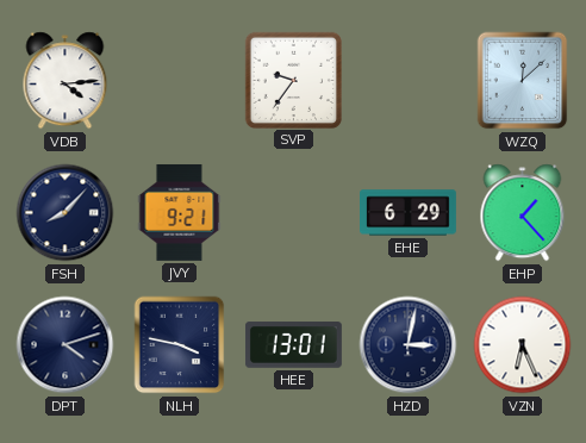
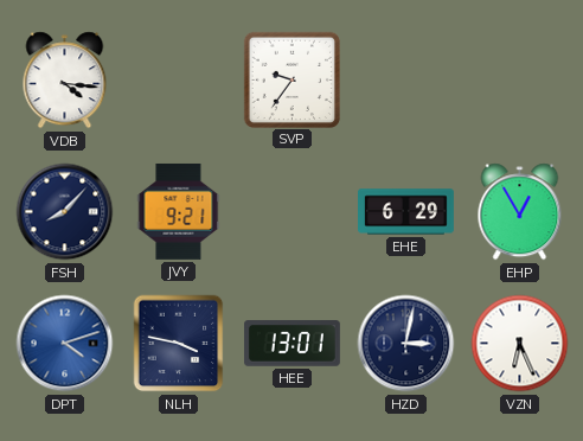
VDB: 4:14 -> 4:16 (65, 81)
WZQ: 12:08 -> none (523, 81)
EHP: 1:23 -> 12:55 (520, 212)
DPT dial: navy -> blue (65, 344)
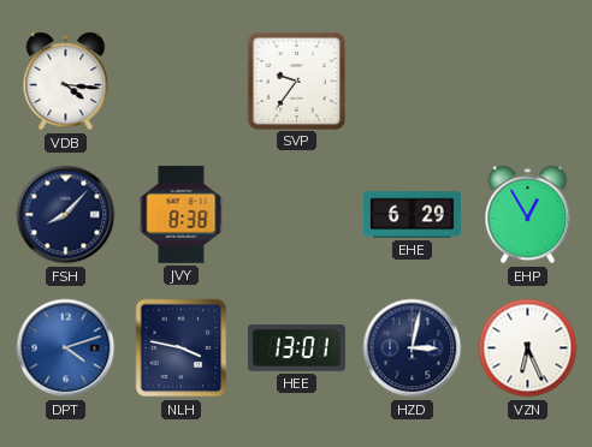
JVY: 9:21 -> 8:38 (182, 214)
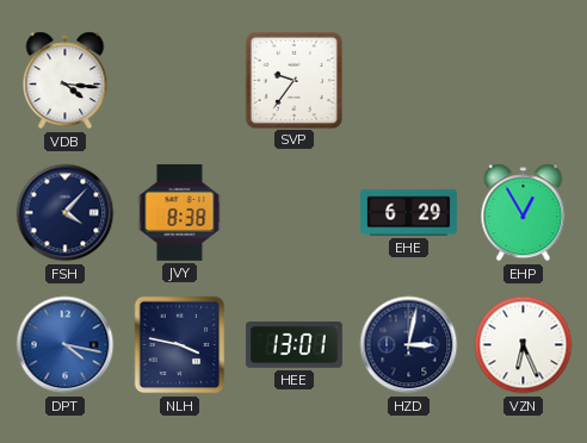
FSH: 8:07 -> 4:07 (66, 213)
DPT: 4:12 -> 4:17 (66, 345)
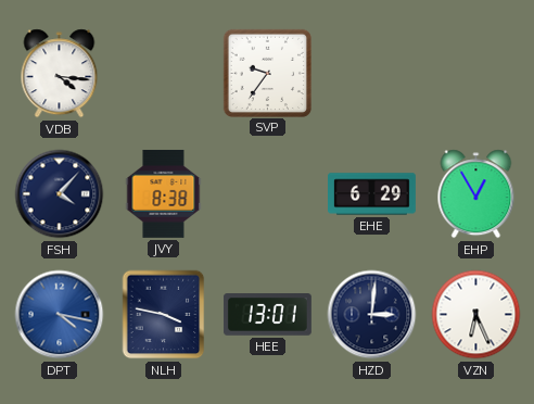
HZD: 3:02 -> 3:01 (372, 315)
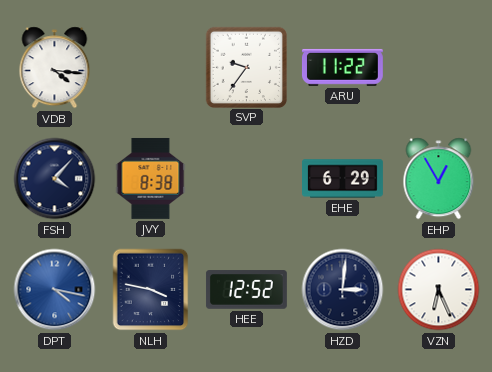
ARU: none -> 11:22 (342, 67)
HEE: 13:01 -> 12:52 (246, 290)
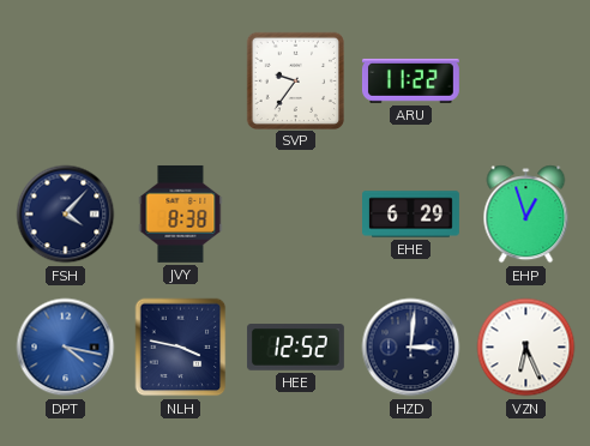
VDB: 4:16 -> none (55, 68)
EHP: 12:55 -> 12:57 (526, 215)
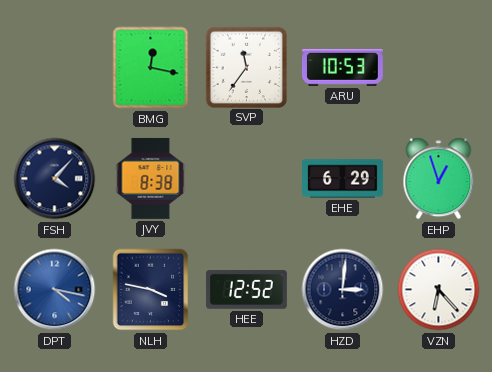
BMG: none -> 12:17 (151, 68)
SVP: 9:36 -> 11:36 (246, 67)
ARU: 11:22 -> 10:53 (342, 67)
VZN: 6:26 -> 6:23 (439, 290)
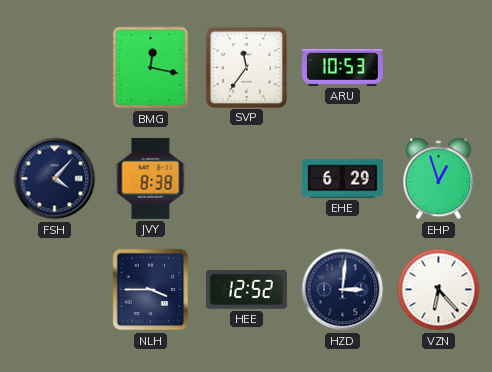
DPT: 4:17 -> none (55, 290)
NLH: 3:47 -> 3:45 (151, 290)
